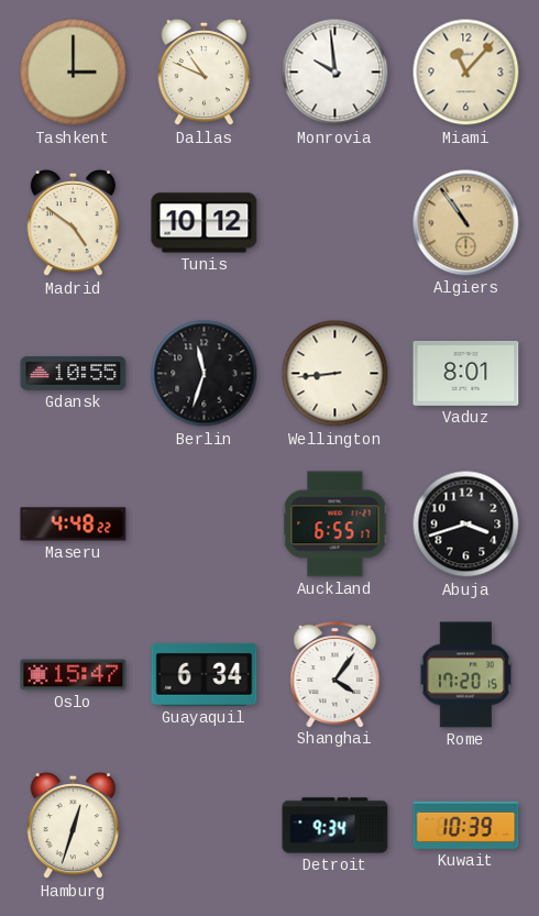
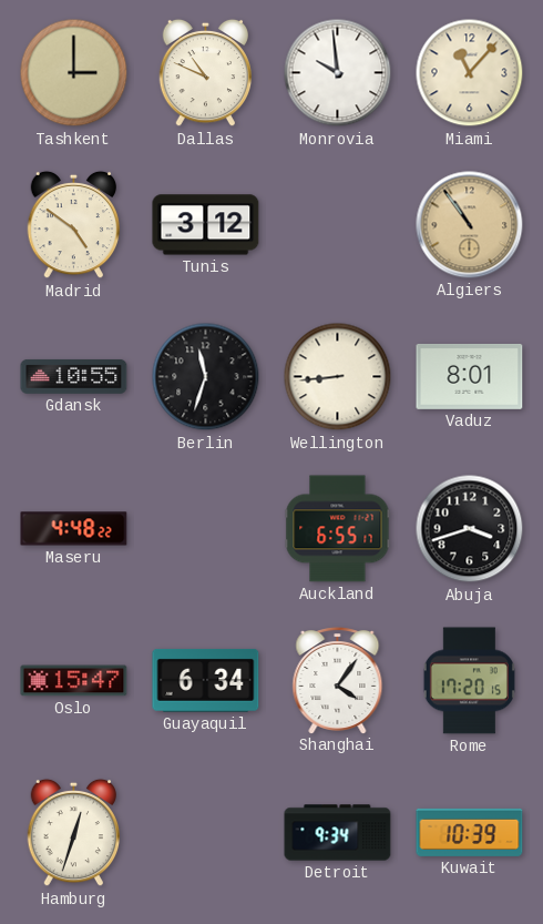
Tunis: 10:12 -> 3:12 (206, 225)
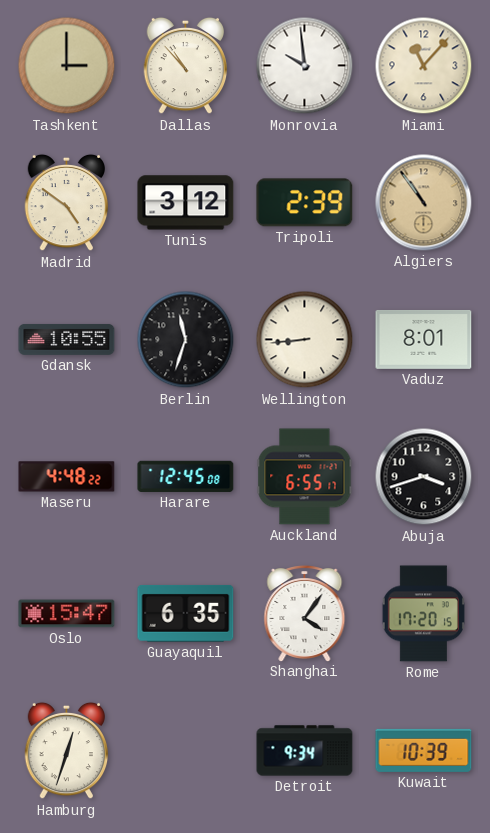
Dallas: 10:49 -> 10:53 (186, 66)
Tripoli: none -> 2:39 (305, 203)
Harare: none -> 12:45 (186, 476)
Guayaquil: 6:34 -> 6:35 (186, 613)
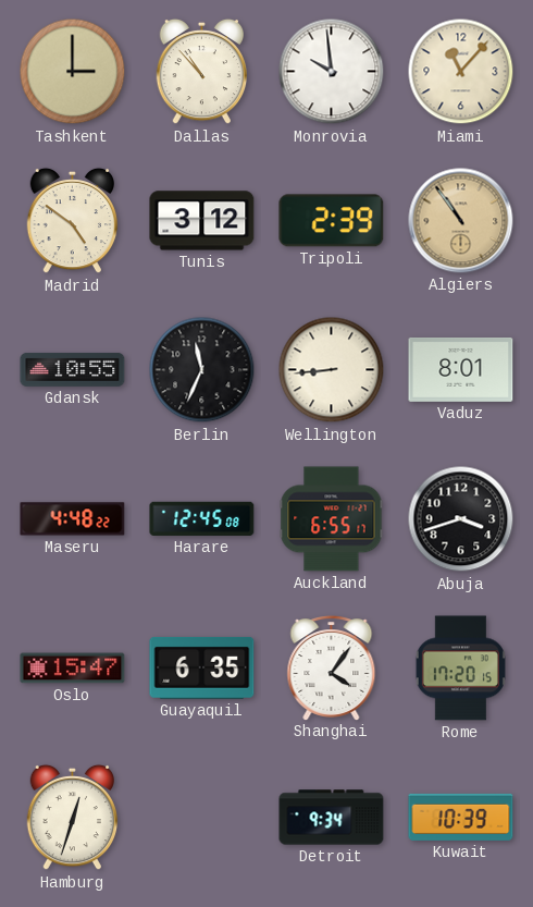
Berlin: 11:33 -> 11:34 (202, 370)
